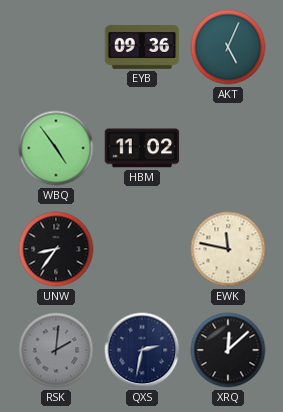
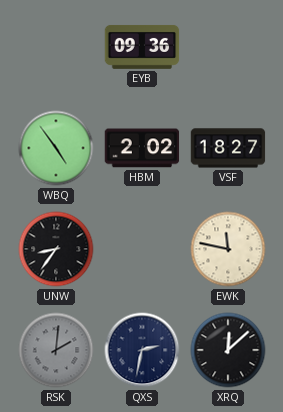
AKT: 5:04 -> none (228, 47)
HBM: 11:02 -> 2:02 (142, 148)
VSF: none -> 18:27 (228, 148)
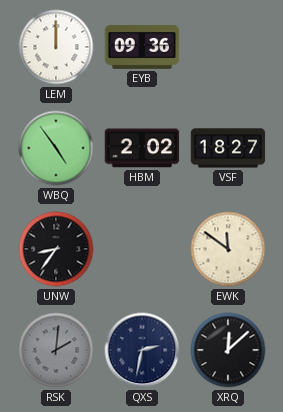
LEM: none -> 12:00 (56, 47)
EWK: 11:47 -> 11:51 (228, 249)
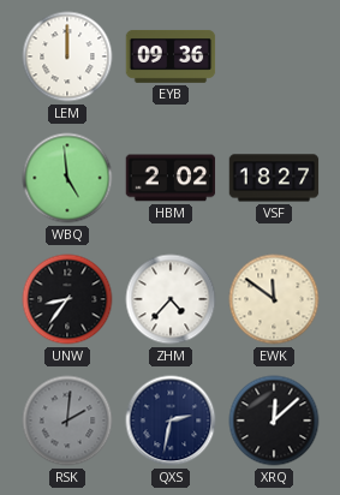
WBQ: 4:54 -> 4:59 (67, 178)
ZHM: none -> 4:37 (171, 299)
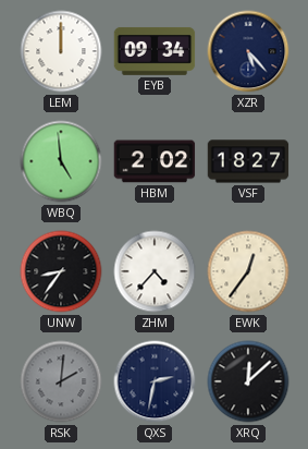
EYB: 09:36 -> 09:34 (155, 51)
XZR: none -> 5:23 (248, 51)
EWK: 11:51 -> 12:36 (248, 271)
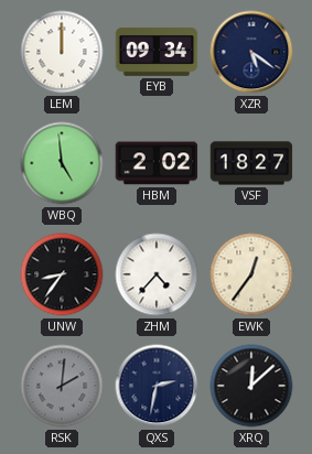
XZR: 5:23 -> 5:21 (251, 52)
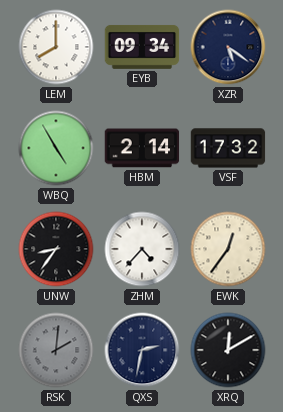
LEM: 12:00 -> 8:00 (56, 47)
WBQ: 4:59 -> 4:55 (56, 148)
HBM: 2:02 -> 2:14 (142, 148)
VSF: 18:27 -> 17:32 (228, 148)
XRQ: 12:08 -> 12:10 (228, 350)
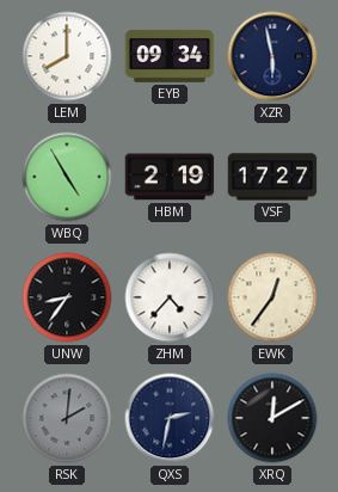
XZR: 5:21 -> 5:58 (272, 56)
HBM: 2:14 -> 2:19 (170, 177)
VSF: 17:32 -> 17:27 (272, 177)
